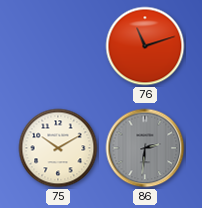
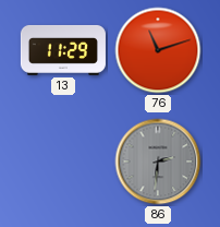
13: none -> 11:29 (63, 50)
75: 10:10 -> none (58, 148)
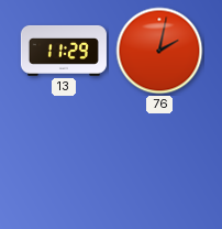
76: 11:12 -> 2:02 (159, 51)
86: 2:31 -> none (158, 162)
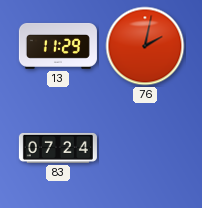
83: none -> 07:24 (58, 148)
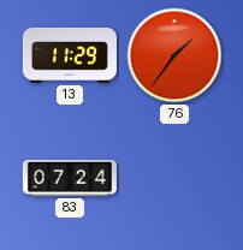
76: 2:02 -> 1:36 (174, 55)
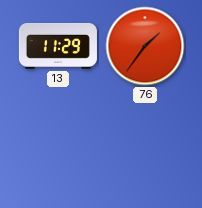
83: 07:24 -> none (70, 178)
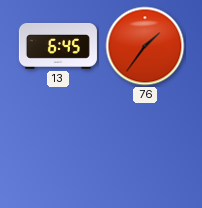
13: 11:29 -> 6:45 (58, 46)
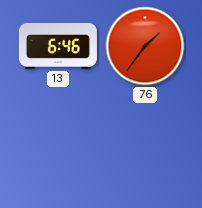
13: 6:45 -> 6:46 (58, 46)
